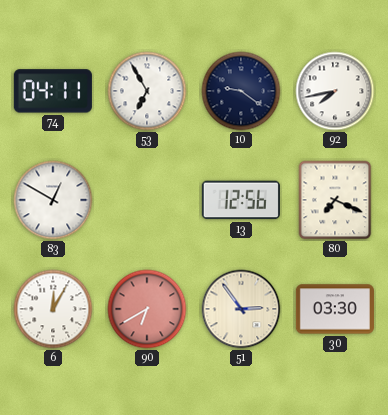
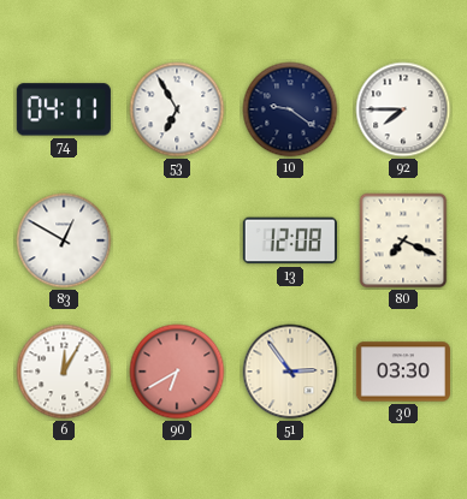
92: 7:43 -> 7:45 (403, 109)
13: 12:56 -> 12:08 (290, 240)
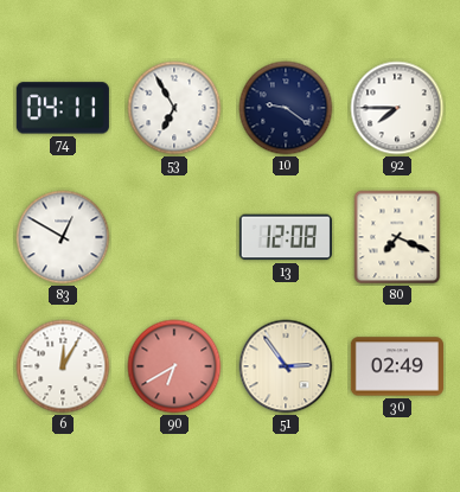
30: 03:30 -> 02:49 (397, 366)
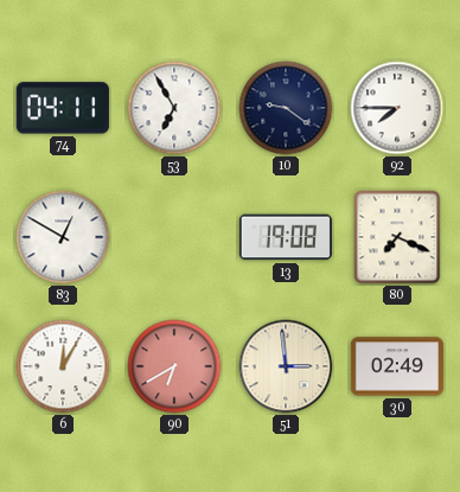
13: 12:08 -> 19:08 (286, 237)
51: 2:54 -> 2:59 (286, 366)
